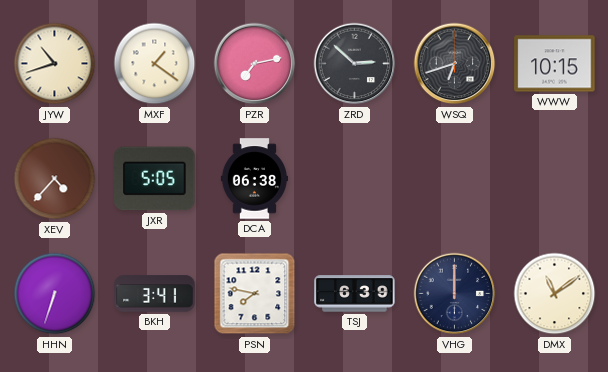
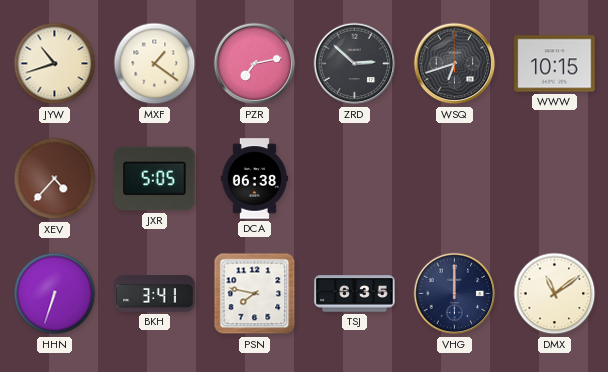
TSJ: 6:39 -> 6:35 (355, 294)
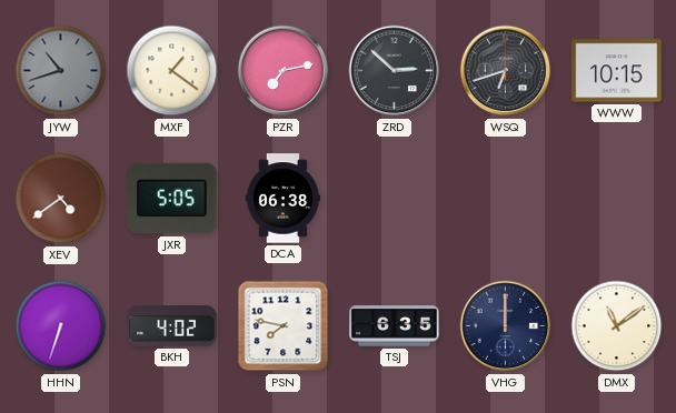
JYW dial: cream -> grey (61, 71)
XEV: 4:37 -> 4:39 (61, 199)
BKH: 3:41 -> 4:02 (172, 326)
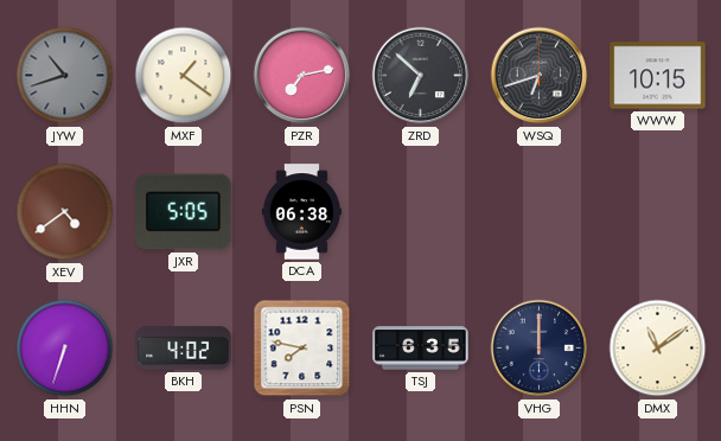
ZRD: 2:52 -> 6:52 (421, 76)
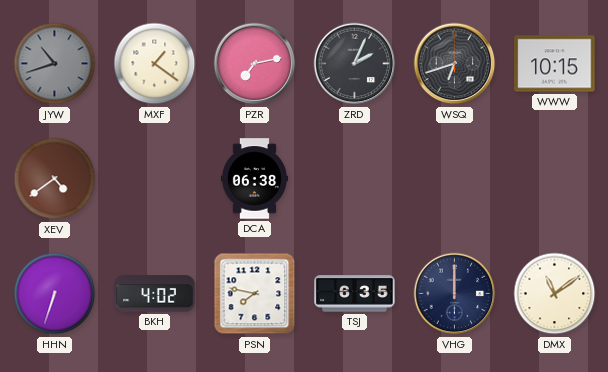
ZRD: 6:52 -> 2:04 (355, 64)
JXR: 5:05 -> none (184, 212)
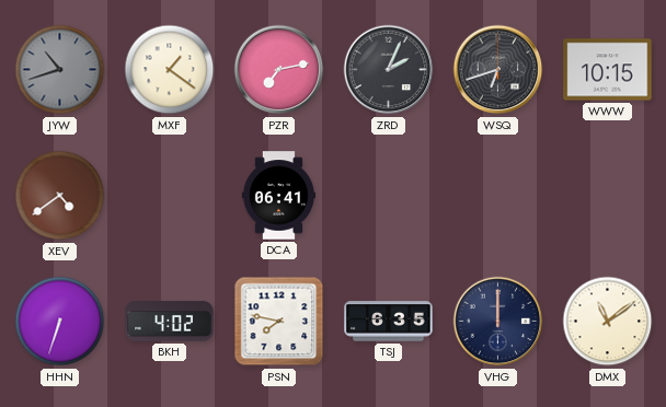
DCA: 06:38 -> 06:41 (278, 196)
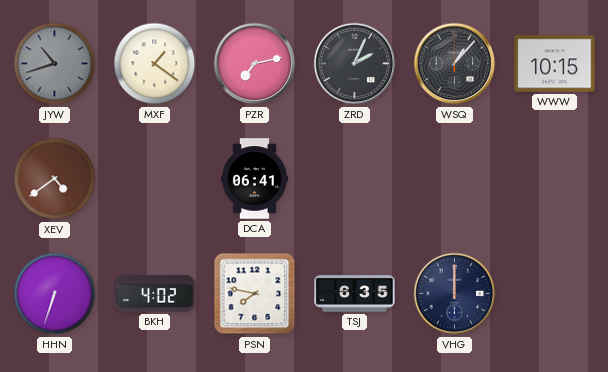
WSQ: 6:42 -> 1:07 (455, 64)
DMX: 11:09 -> none (608, 322)
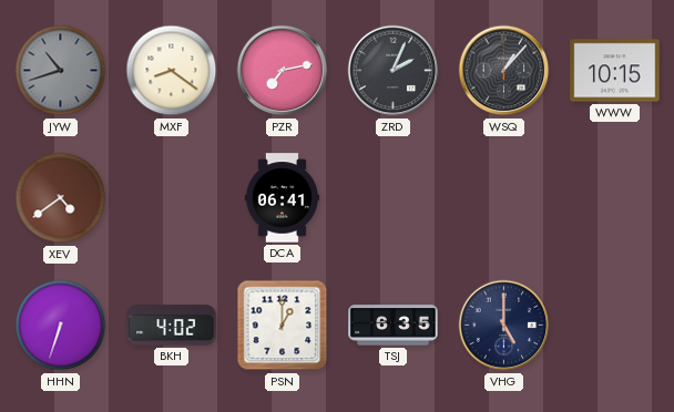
MXF: 1:21 -> 8:21 (172, 71)
PSN: 7:47 -> 1:00 (283, 326)
VHG: 12:00 -> 5:00 (504, 326)
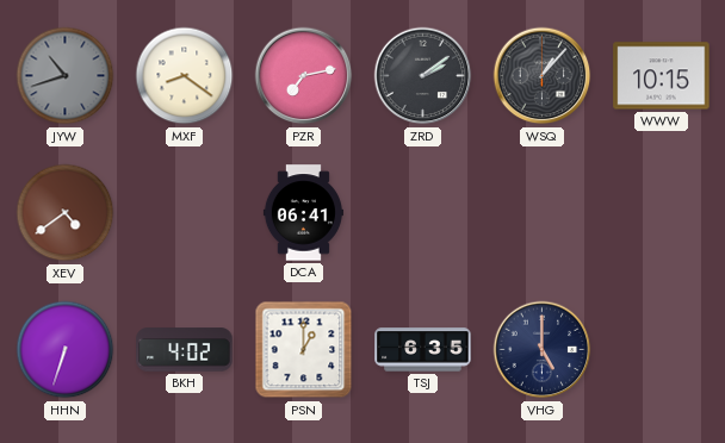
ZRD: 2:04 -> 2:09 (423, 76)
